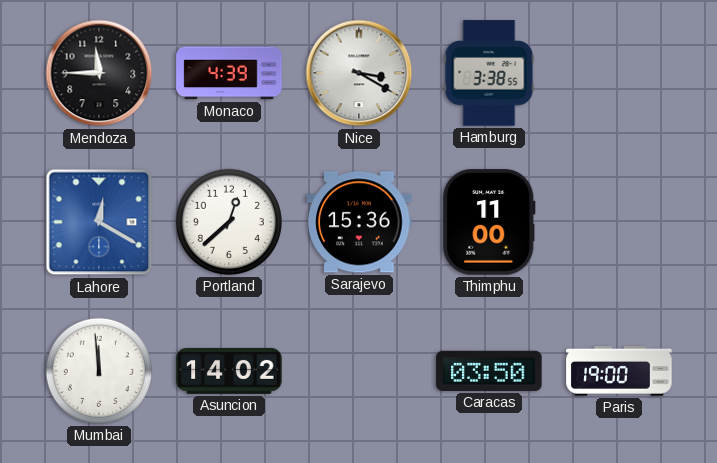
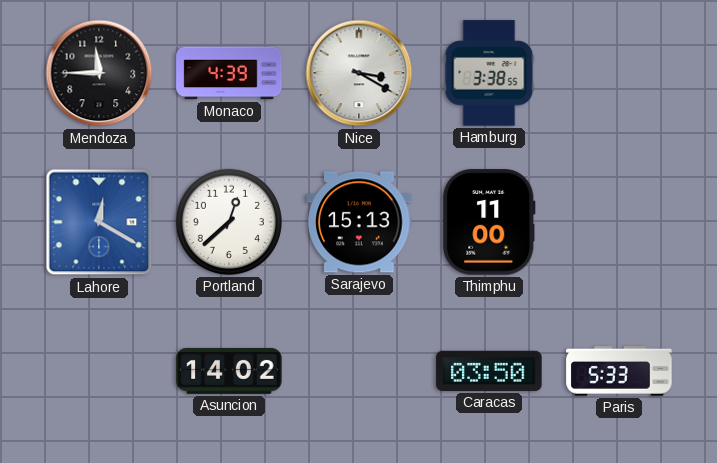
Sarajevo: 15:36 -> 15:13 (359, 222)
Mumbai: 11:59 -> none (99, 371)
Paris: 19:00 -> 5:33 (619, 371)
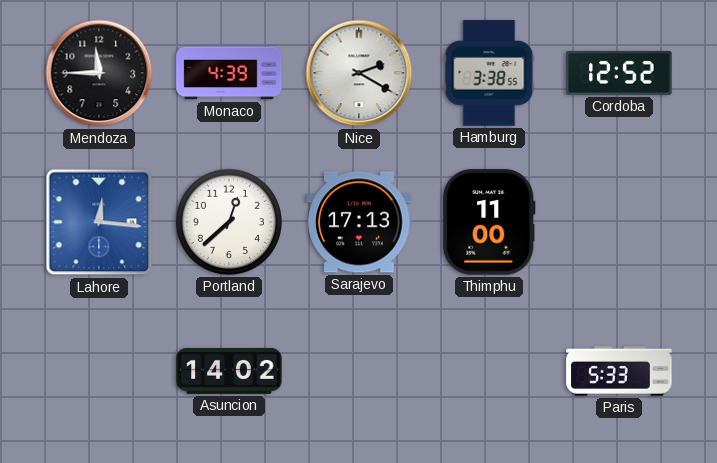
Nice: 3:20 -> 2:20 (359, 73)
Cordoba: none -> 12:52 (619, 73)
Lahore: 12:20 -> 12:16 (99, 222)
Sarajevo: 15:13 -> 17:13 (359, 222)
Caracas: 03:50 -> none (489, 371)
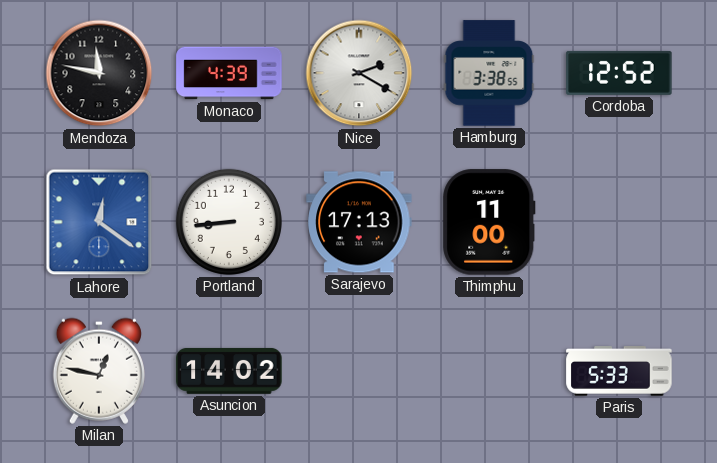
Mendoza: 11:45 -> 11:47 (99, 73)
Lahore: 12:16 -> 12:21 (99, 222)
Portland: 12:38 -> 8:44 (229, 222)
Milan: none -> 12:47 (99, 371)
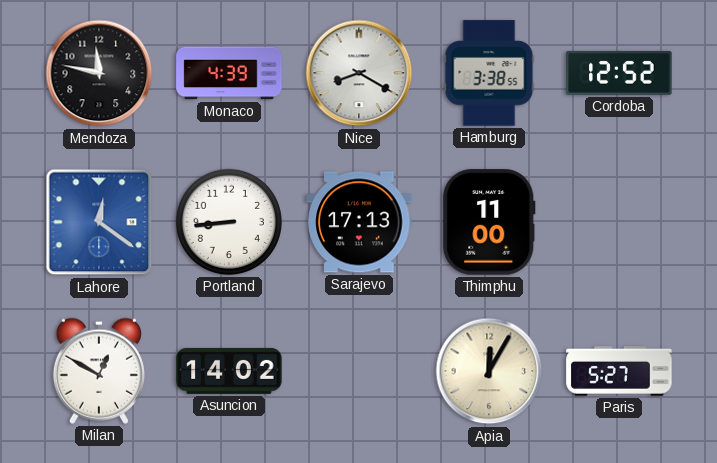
Nice: 2:20 -> 8:20 (359, 73)
Milan: 12:47 -> 12:50 (99, 371)
Apia: none -> 12:05 (489, 371)
Paris: 5:33 -> 5:27 (619, 371)
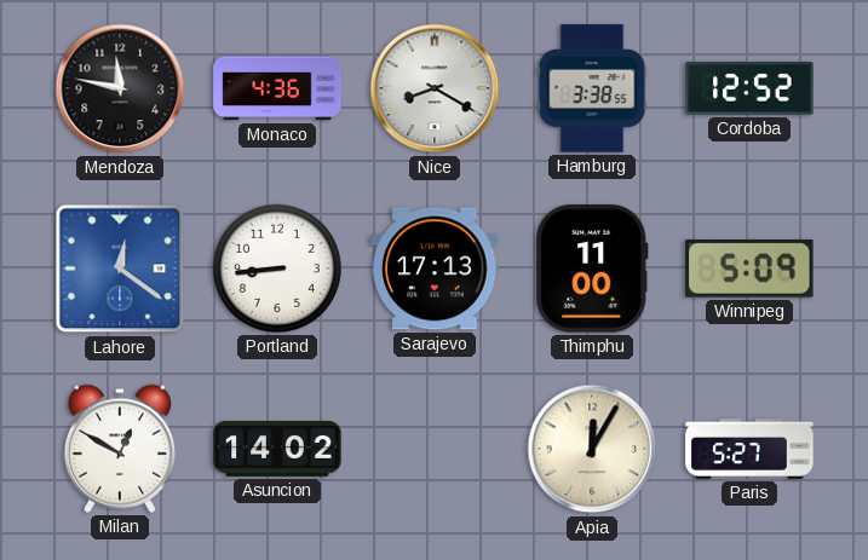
Monaco: 4:39 -> 4:36 (277, 88)
Winnipeg: none -> 5:09 (749, 270)
